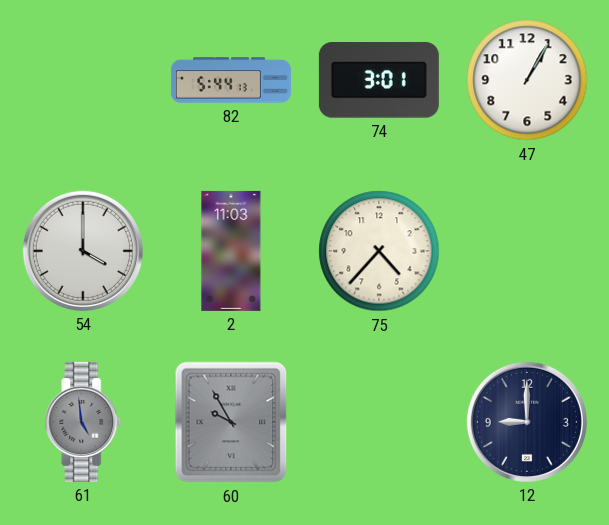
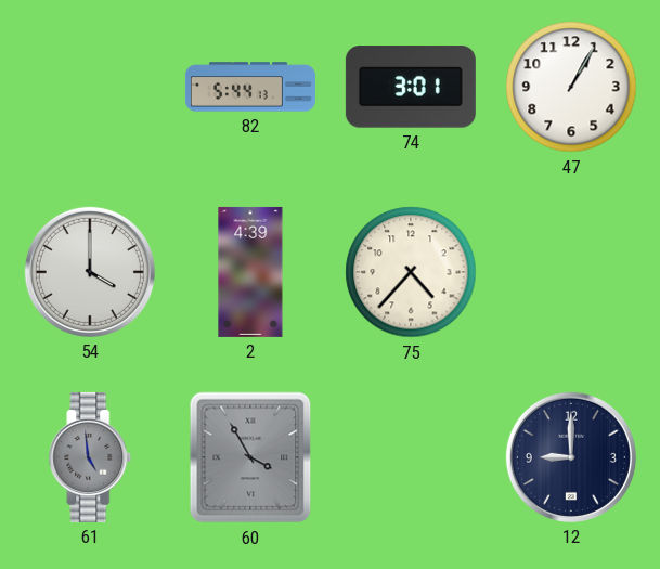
2: 11:03 -> 4:39 (250, 272)
60: 9:55 -> 3:55 (250, 457)
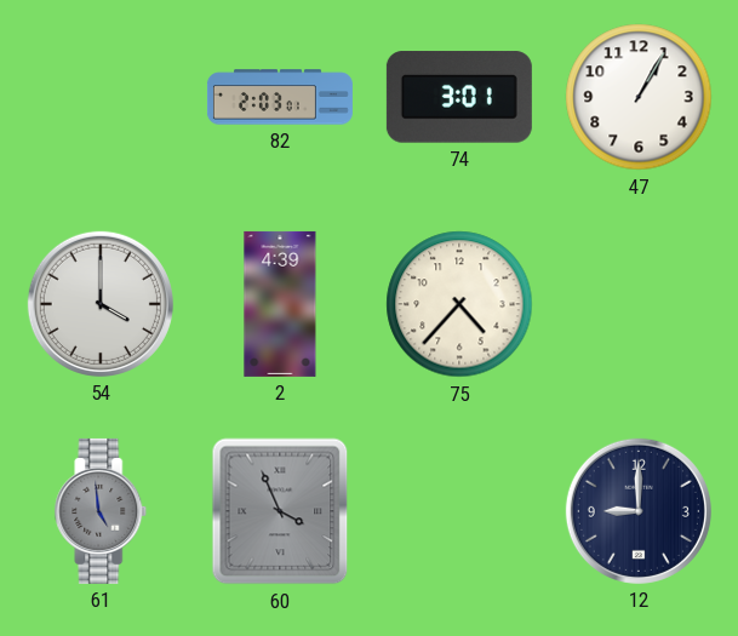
82: 5:44 -> 2:03 (280, 97)
60: 3:55 -> 3:56 (280, 511)
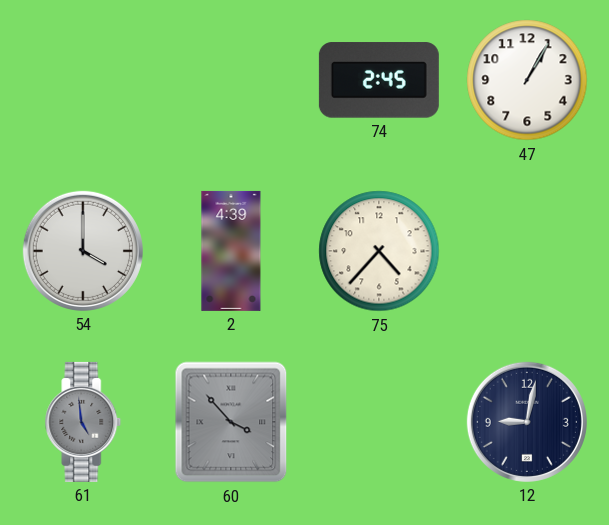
82: 2:03 -> none (280, 97)
74: 3:01 -> 2:45 (379, 80)
60: 3:56 -> 3:53 (231, 422)
12: 9:00 -> 9:02 (527, 422)
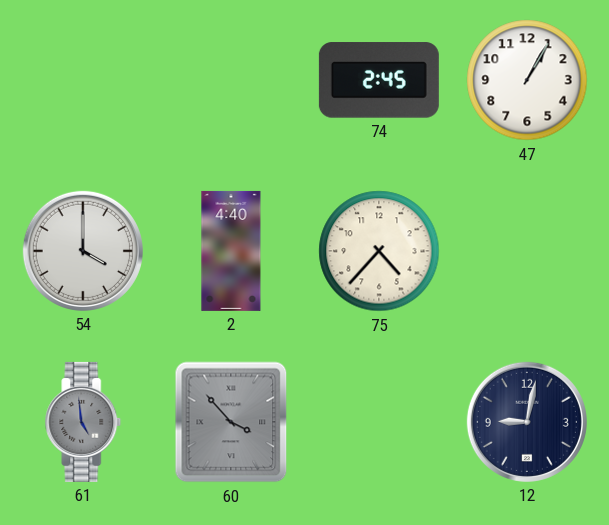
2: 4:39 -> 4:40 (231, 251)
